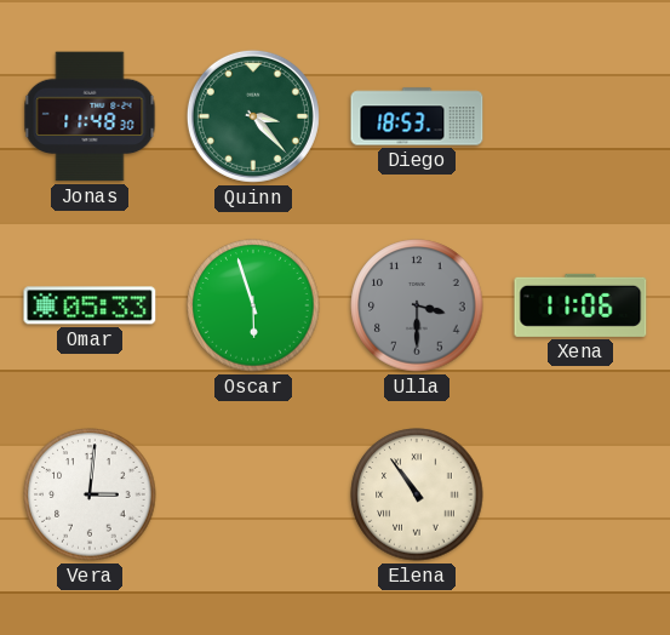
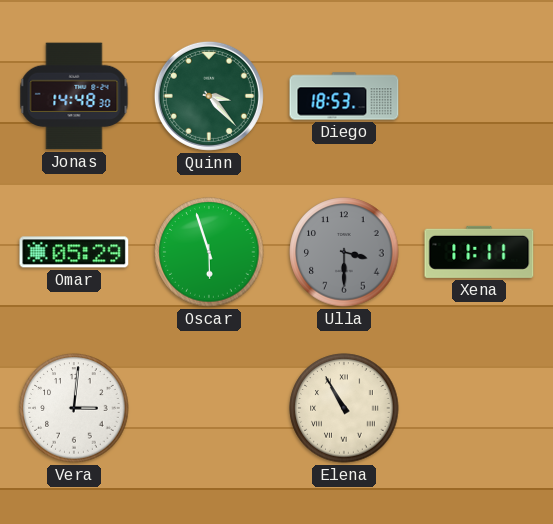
Jonas: 11:48 -> 14:48 (74, 96)
Omar: 05:33 -> 05:29 (74, 252)
Xena: 11:06 -> 11:11 (479, 252)
Elena: 10:54 -> 10:55 (344, 408)
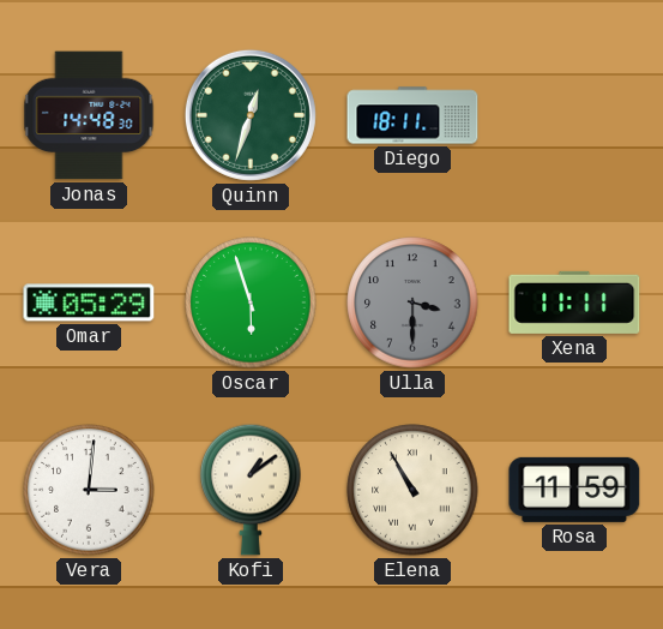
Quinn: 3:23 -> 12:33 (251, 115)
Diego: 18:53 -> 18:11 (412, 115)
Kofi: none -> 1:09 (251, 490)
Rosa: none -> 11:59 (574, 490)
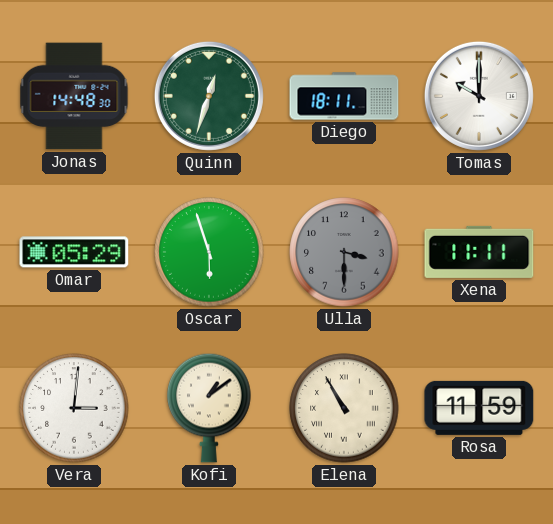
Tomas: none -> 10:00 (479, 96)
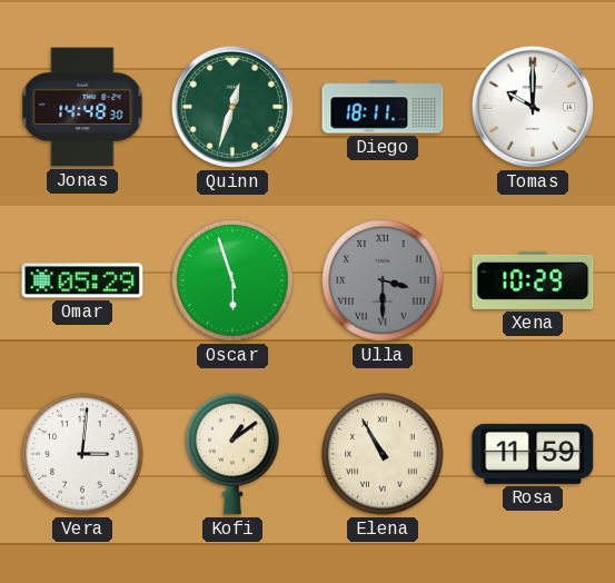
Ulla numerals: Arabic -> Roman (383, 280)
Xena: 11:11 -> 10:29 (533, 280)
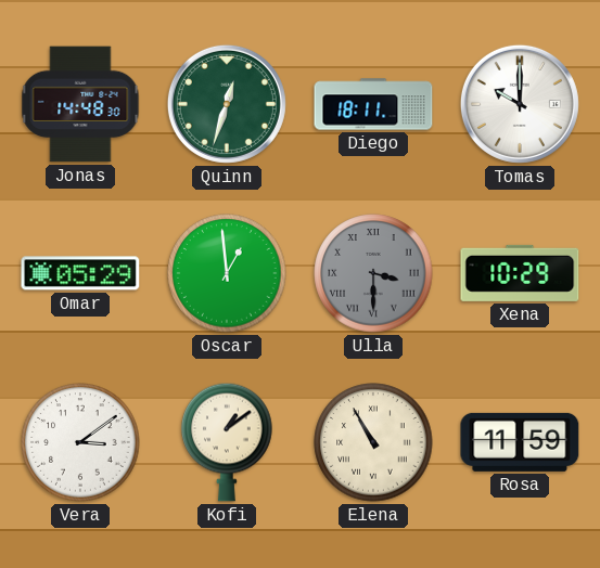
Oscar: 5:57 -> 12:59 (227, 273)
Vera: 3:01 -> 3:09 (80, 442)
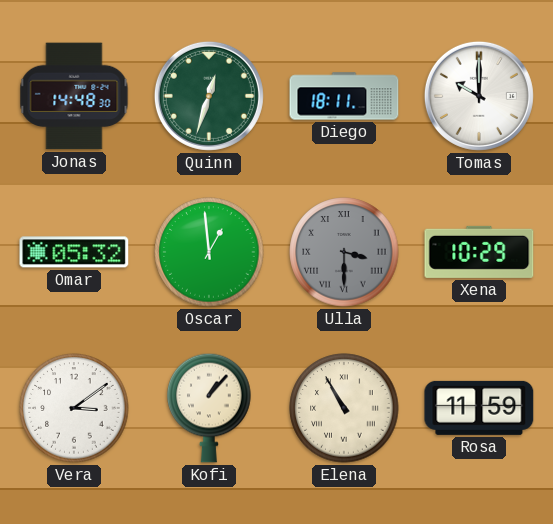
Omar: 05:29 -> 05:32 (74, 252)
Kofi: 1:09 -> 1:07 (209, 408)
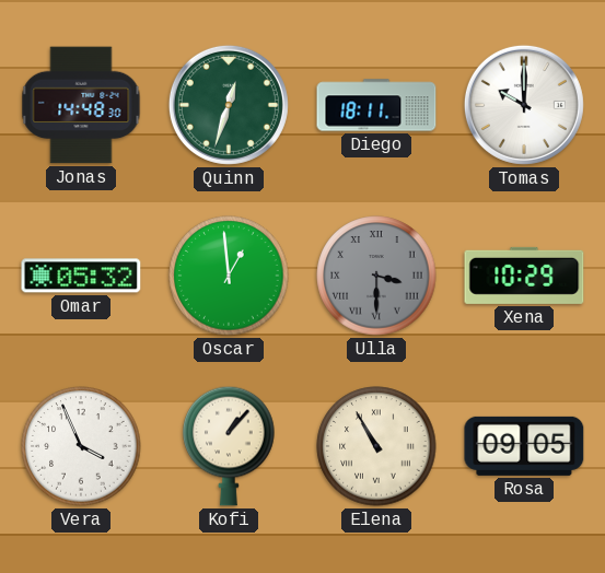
Vera: 3:09 -> 3:56 (81, 446)
Rosa: 11:59 -> 09:05 (524, 446)
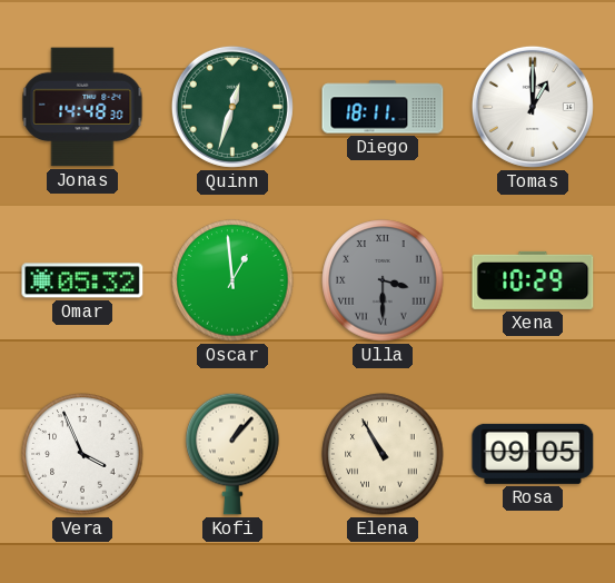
Tomas: 10:00 -> 1:00 (533, 107)
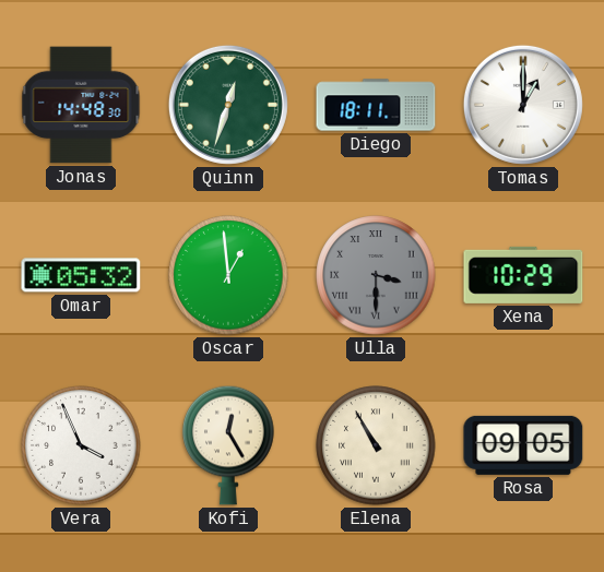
Kofi: 1:07 -> 12:25 (228, 445)
